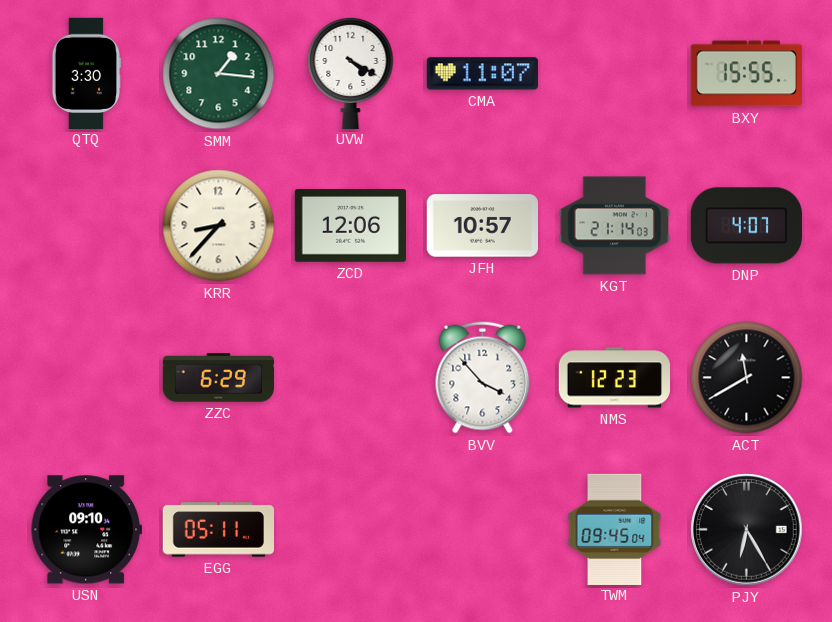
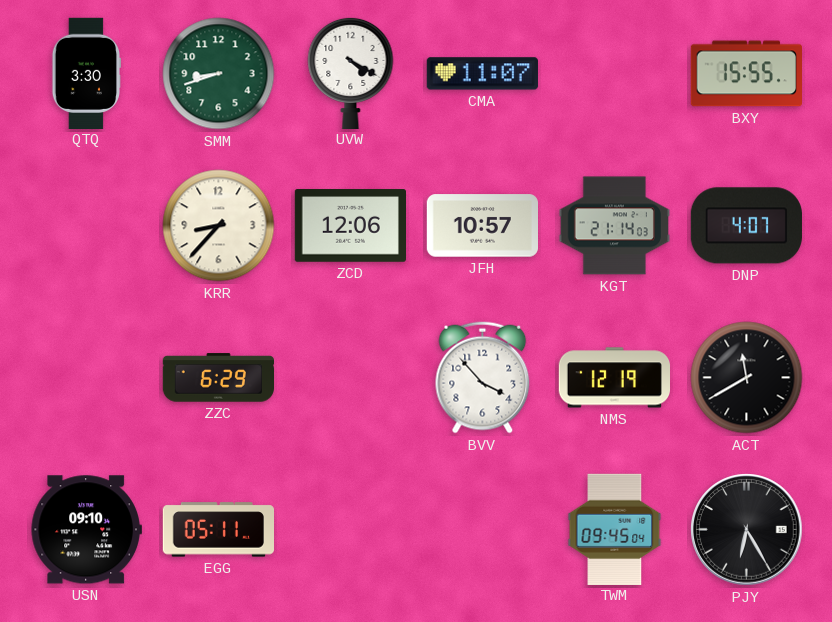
SMM: 1:16 -> 8:42 (219, 74)
NMS: 12:23 -> 12:19 (614, 378)
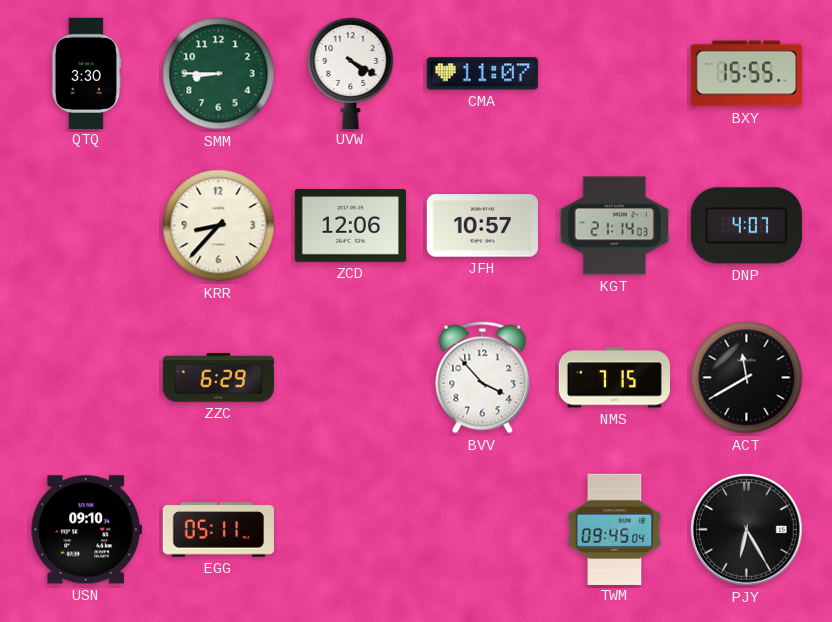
SMM: 8:42 -> 8:45 (219, 74)
NMS: 12:19 -> 7:15 (614, 378)
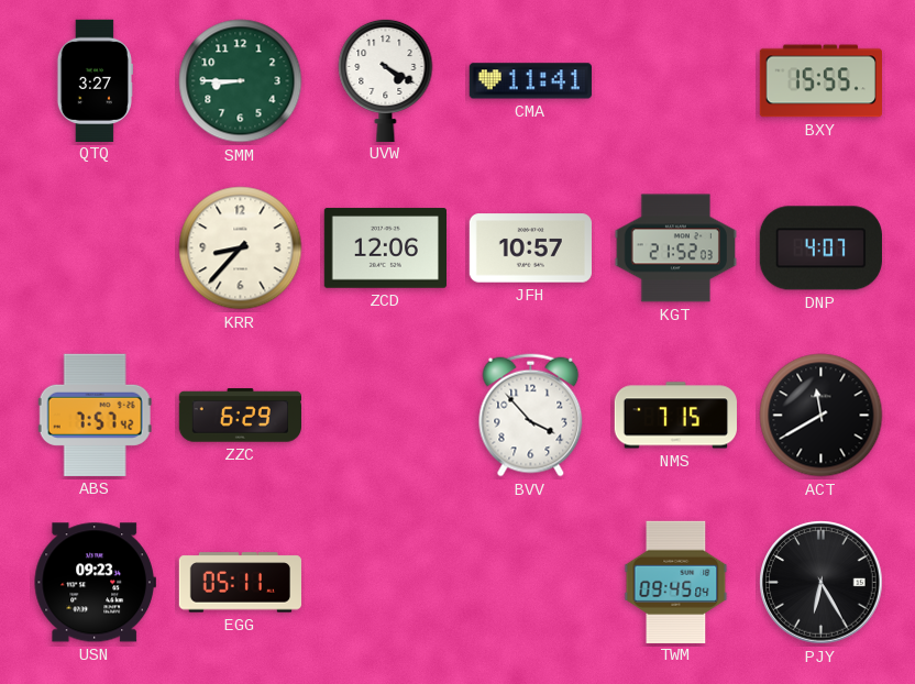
QTQ: 3:30 -> 3:27 (93, 80)
CMA: 11:07 -> 11:41 (530, 81)
KGT: 21:14 -> 21:52 (675, 249)
ABS: none -> 7:57 (95, 415)
USN: 09:10 -> 09:23 (95, 583)
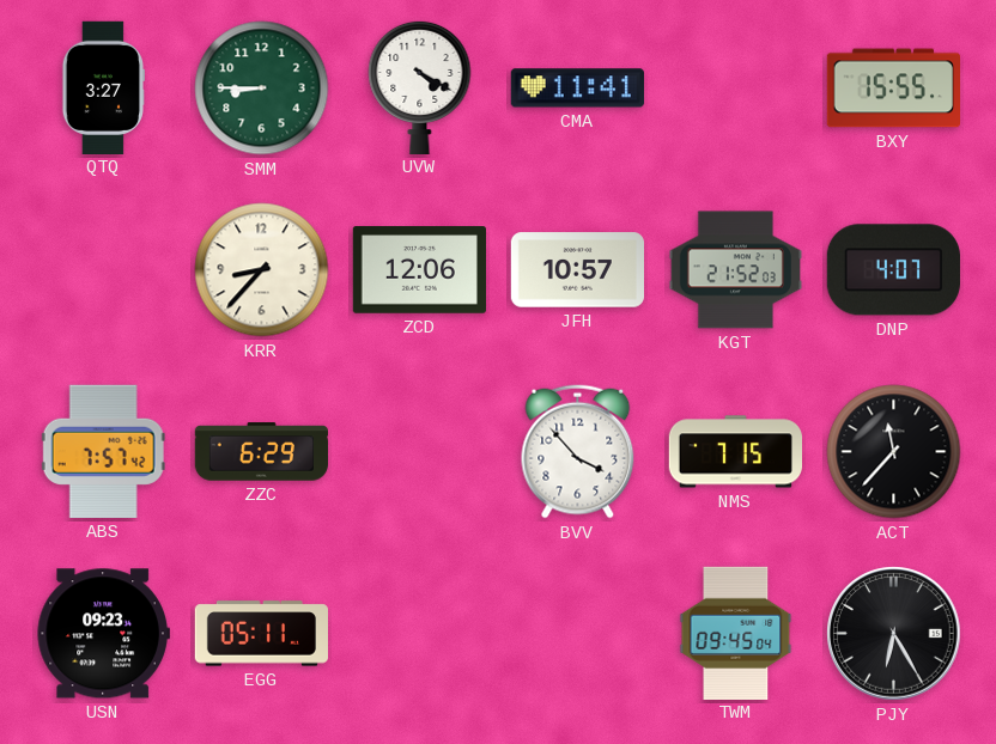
ACT: 11:40 -> 11:37 (894, 452)
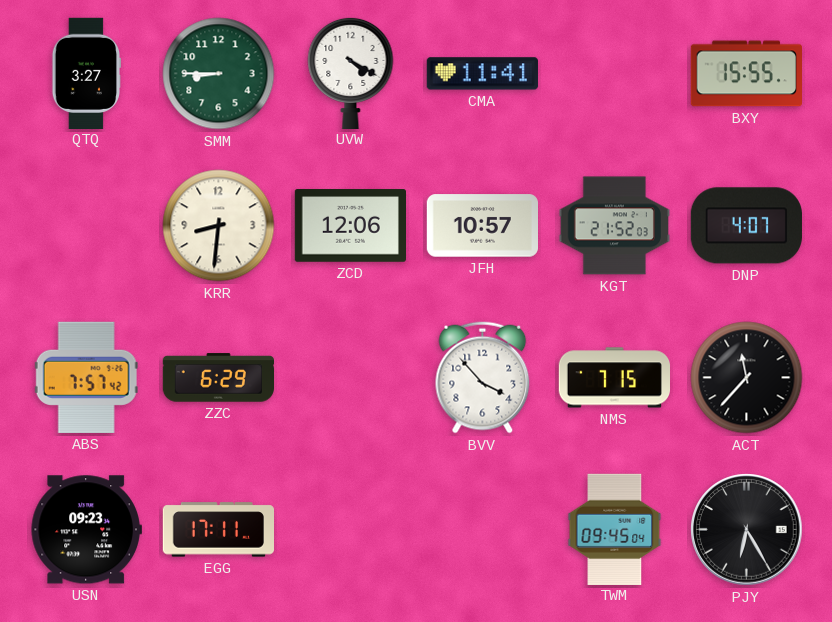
KRR: 8:37 -> 8:31 (219, 226)
EGG: 05:11 -> 17:11 (218, 530)
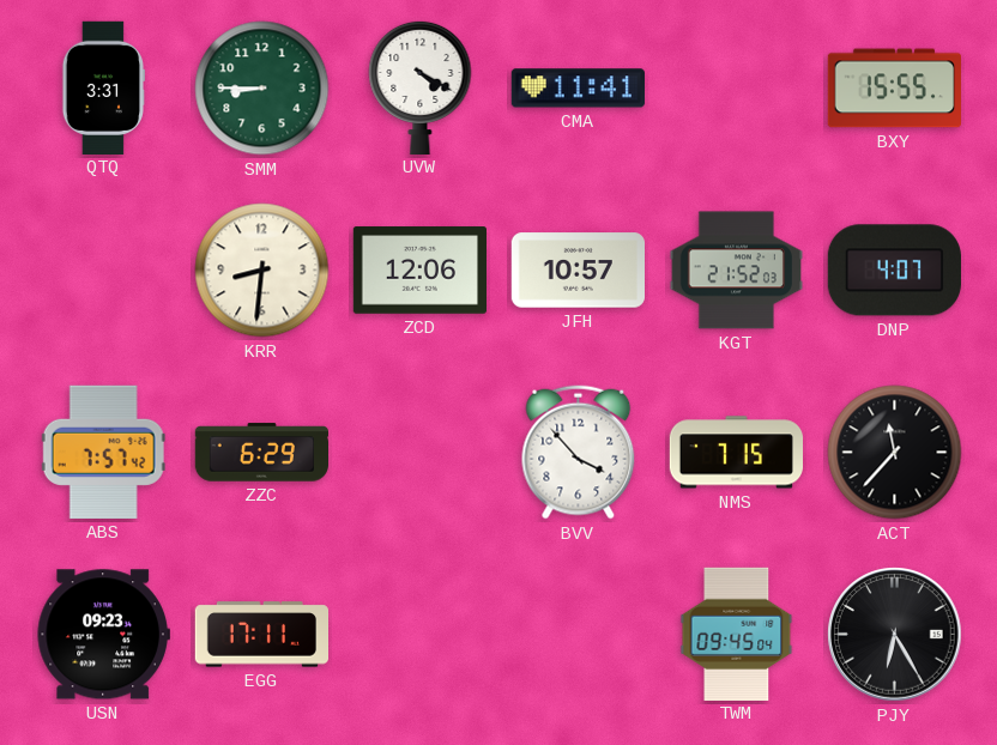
QTQ: 3:27 -> 3:31 (102, 87)
